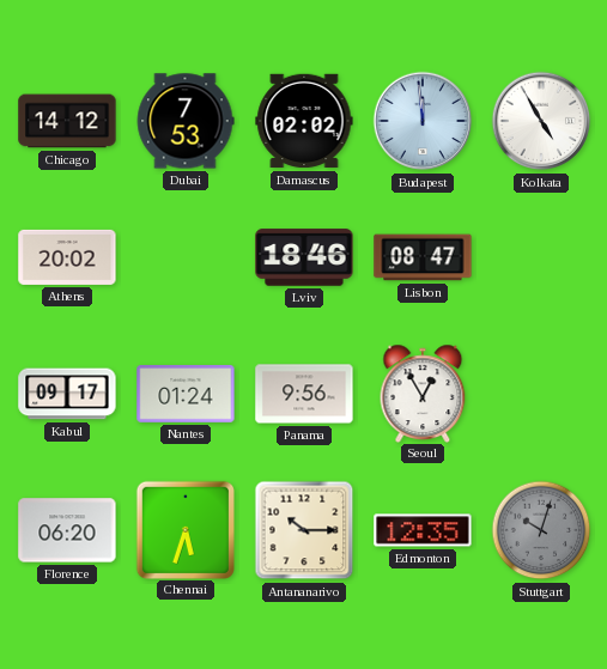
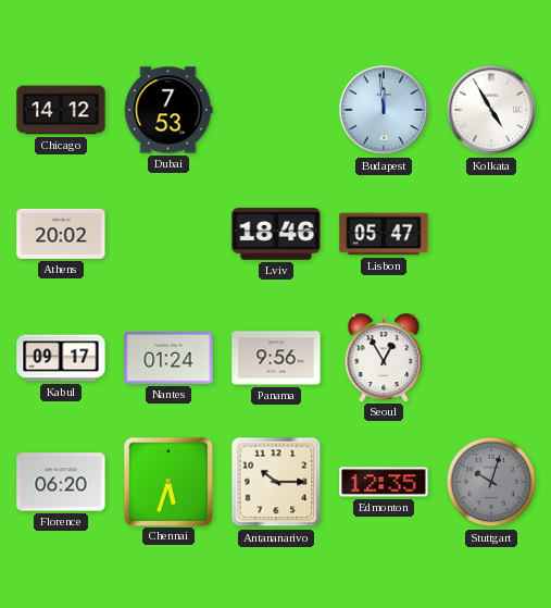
Damascus: 02:02 -> none (304, 121)
Lisbon: 08:47 -> 05:47 (384, 234)
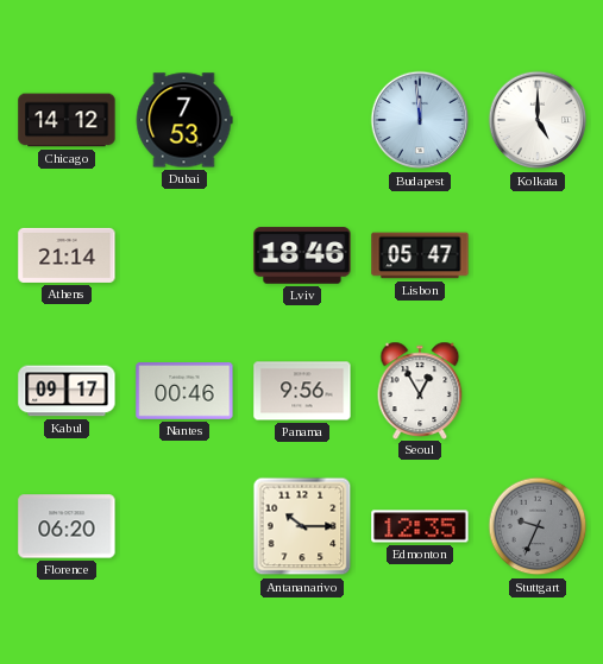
Kolkata: 4:55 -> 5:00 (538, 120)
Athens: 20:02 -> 21:14 (67, 255)
Nantes: 01:24 -> 00:46 (184, 392)
Chennai: 5:33 -> none (167, 481)
Stuttgart: 10:03 -> 9:34 (538, 526)
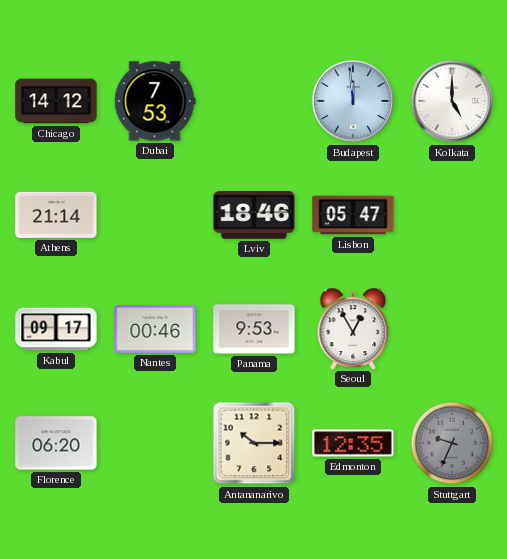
Panama: 9:56 -> 9:53 (254, 329)
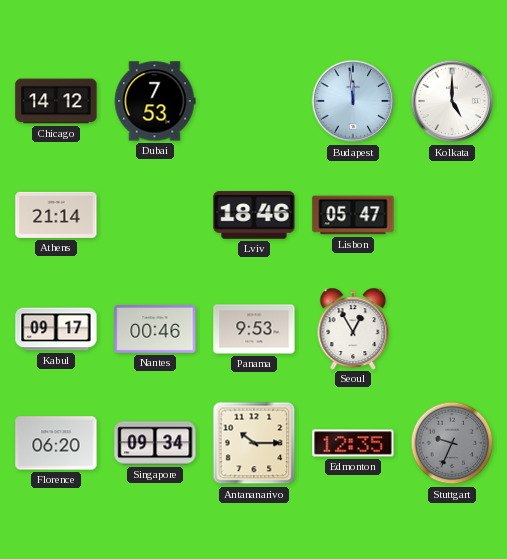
Singapore: none -> 09:34 (155, 443)
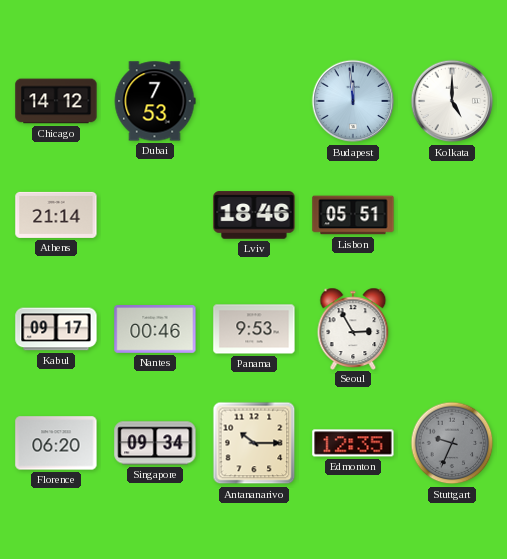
Lisbon: 05:47 -> 05:51 (353, 215)
Seoul: 12:55 -> 2:55 (353, 328)
